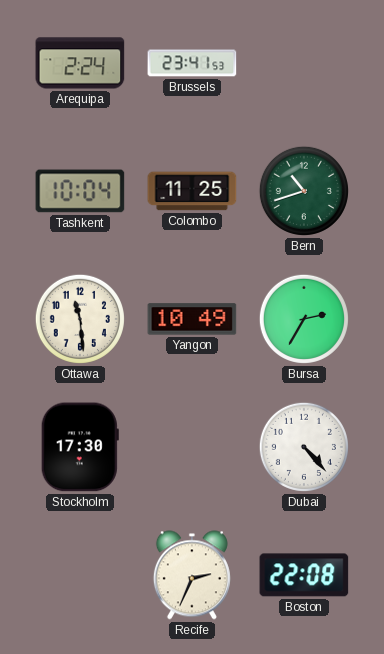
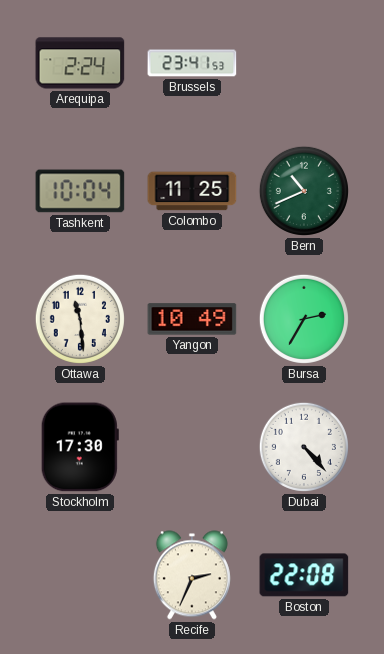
Bern: 10:42 -> 10:41 (304, 191)
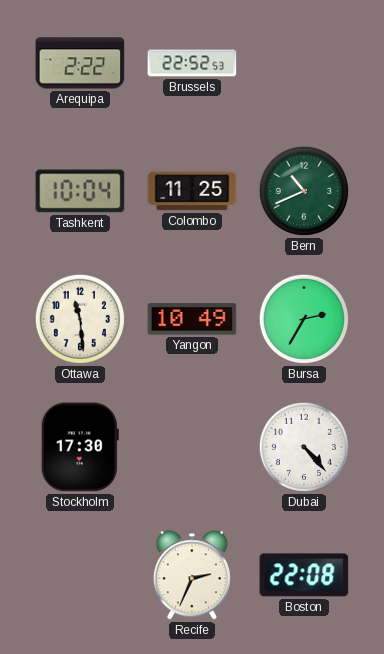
Arequipa: 2:24 -> 2:22 (80, 63)
Brussels: 23:41 -> 22:52 (192, 63)
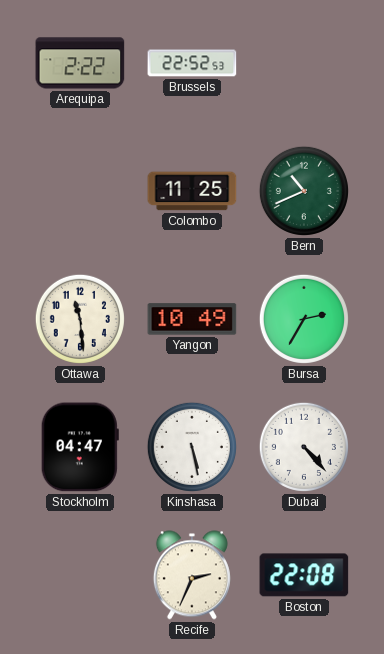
Tashkent: 10:04 -> none (80, 191)
Stockholm: 17:30 -> 04:47 (80, 447)
Kinshasa: none -> 5:28 (192, 447)
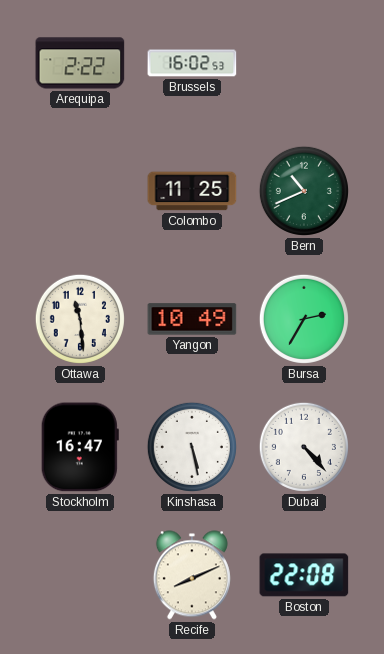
Brussels: 22:52 -> 16:02 (192, 63)
Stockholm: 04:47 -> 16:47 (80, 447)
Recife: 2:34 -> 8:11 (192, 575)
